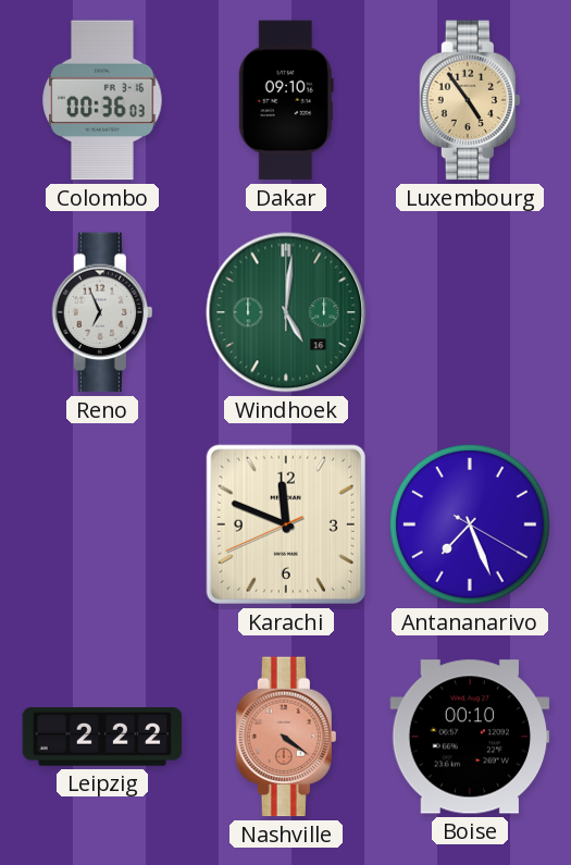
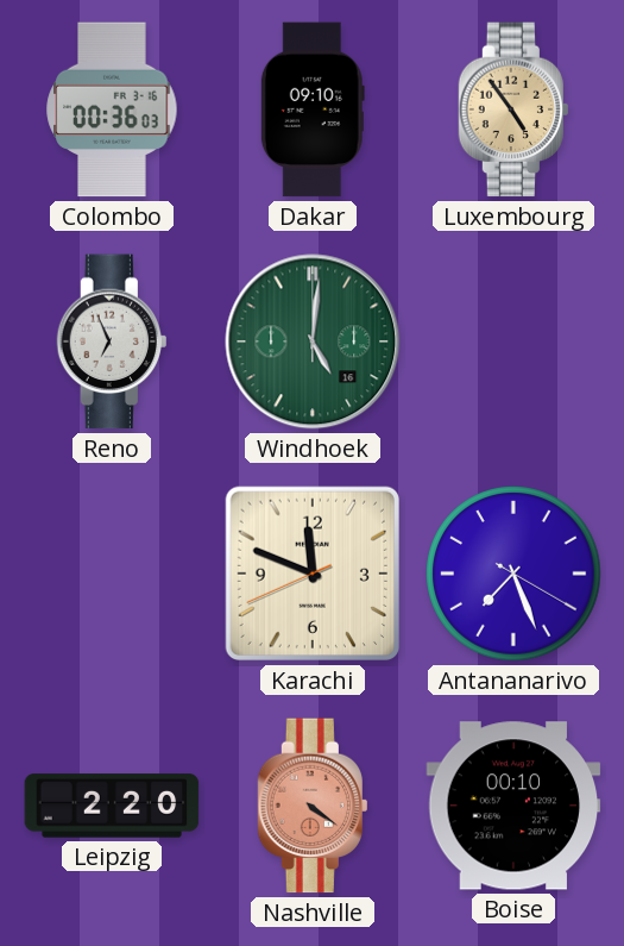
Leipzig: 2:22 -> 2:20 (112, 806)
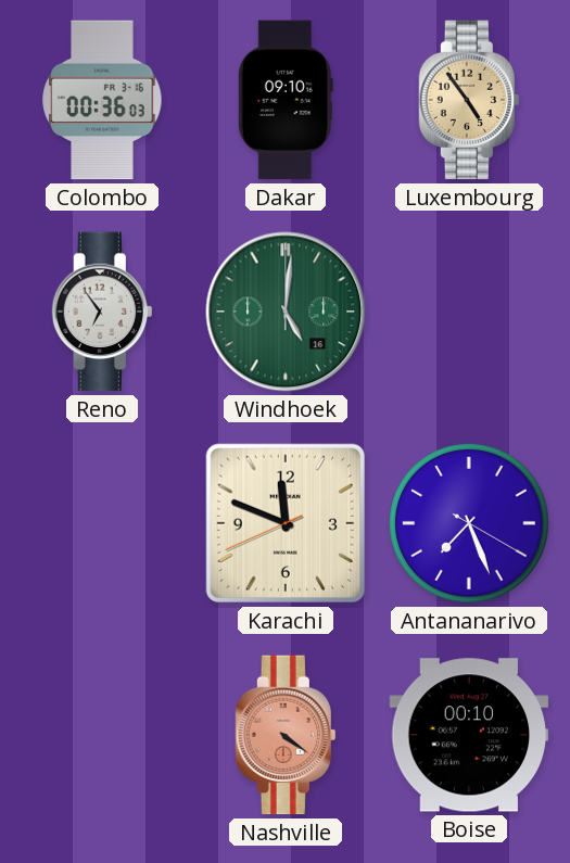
Reno: 6:56 -> 6:54 (101, 312)
Leipzig: 2:20 -> none (112, 806)
